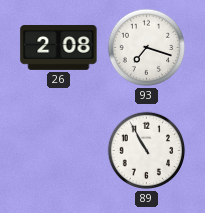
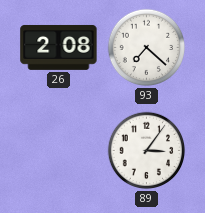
93: 7:18 -> 7:22 (147, 48)
89: 10:55 -> 3:06 (147, 151)
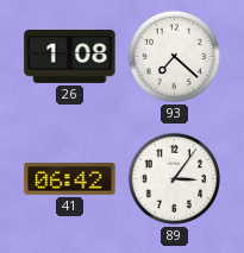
26: 2:08 -> 1:08 (70, 56)
41: none -> 06:42 (70, 178)
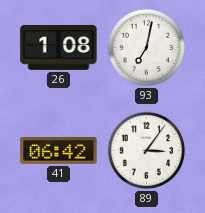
93: 7:22 -> 7:02 (147, 48)
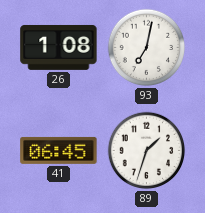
41: 06:42 -> 06:45 (59, 150)
89: 3:06 -> 1:33 (147, 151)
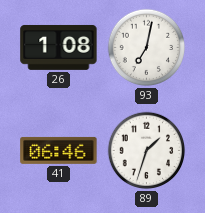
41: 06:45 -> 06:46 (59, 150)
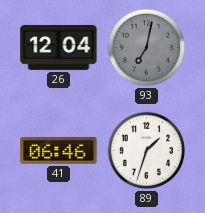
26: 1:08 -> 12:04 (59, 47)
93 dial: white -> grey (147, 48)
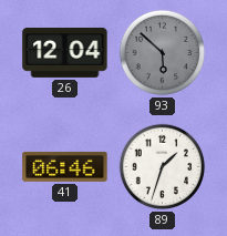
93: 7:02 -> 5:52 (163, 53)
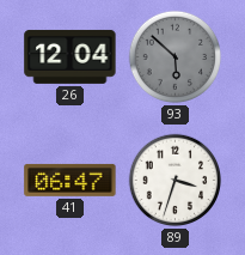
41: 06:46 -> 06:47 (71, 180)
89: 1:33 -> 3:33 (176, 181)
